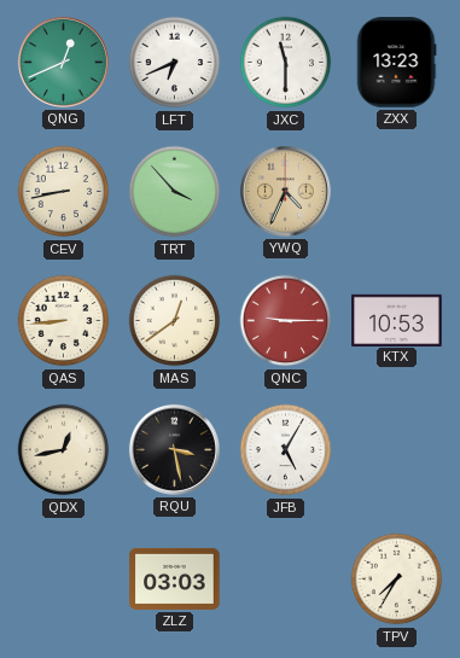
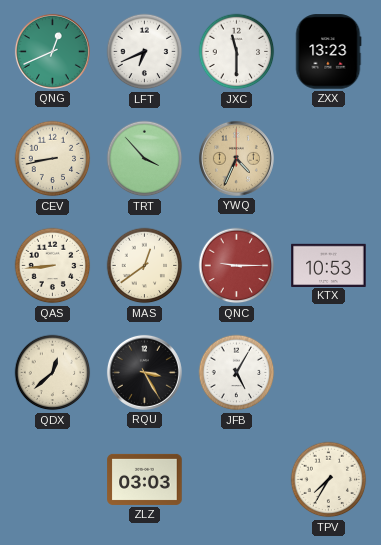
QDX: 12:43 -> 12:38 (53, 373)
RQU: 3:28 -> 3:25 (144, 372)
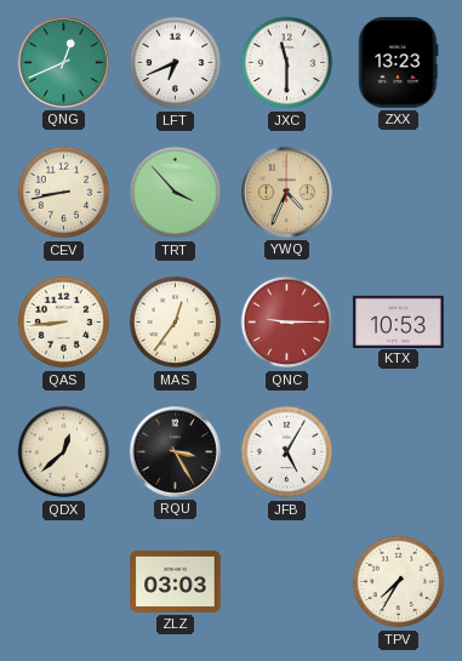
MAS: 12:39 -> 12:36 (176, 323)
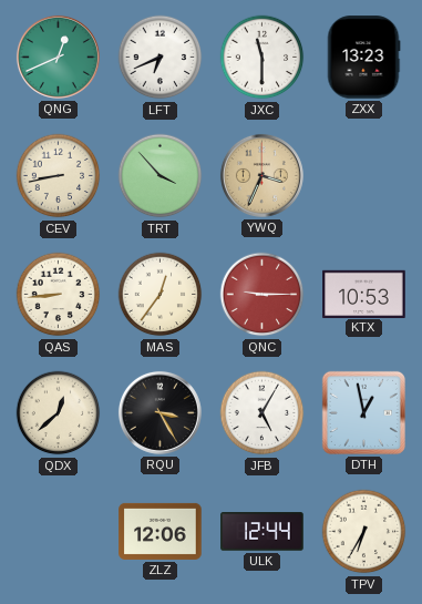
YWQ: 4:34 -> 3:34 (261, 175)
DTH: none -> 12:58 (363, 412)
ZLZ: 03:03 -> 12:06 (161, 531)
ULK: none -> 12:44 (263, 532)
TPV: 7:35 -> 6:35 (364, 532)
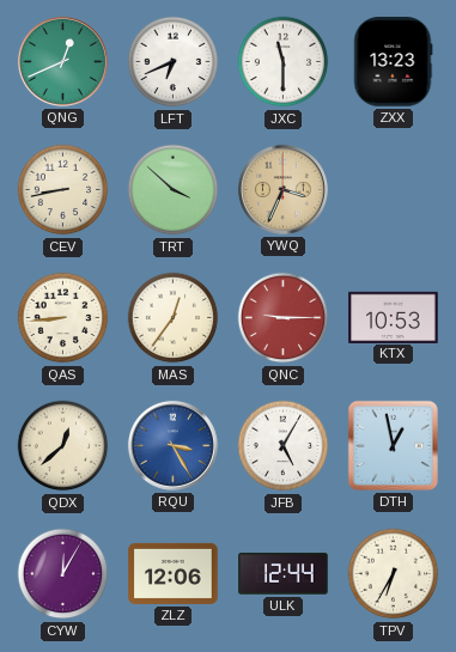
TRT: 3:53 -> 3:52 (174, 190)
RQU dial: black -> blue (172, 445)
CYW: none -> 12:05 (63, 574)
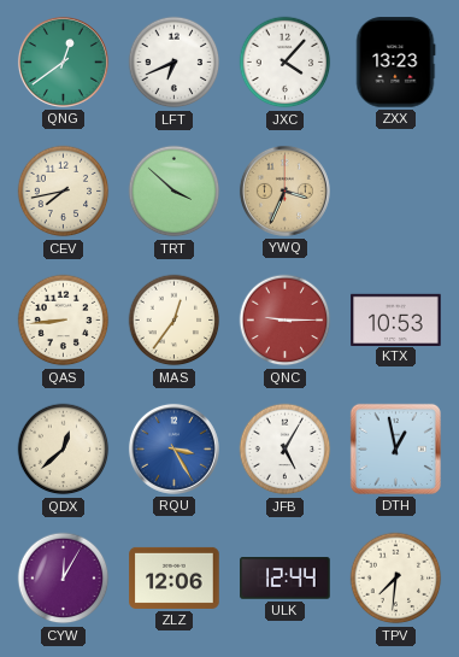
QNG: 12:41 -> 12:39 (63, 61)
JXC: 11:30 -> 4:07 (286, 63)
CEV: 8:43 -> 7:43 (64, 192)
TPV: 6:35 -> 7:31 (396, 579)
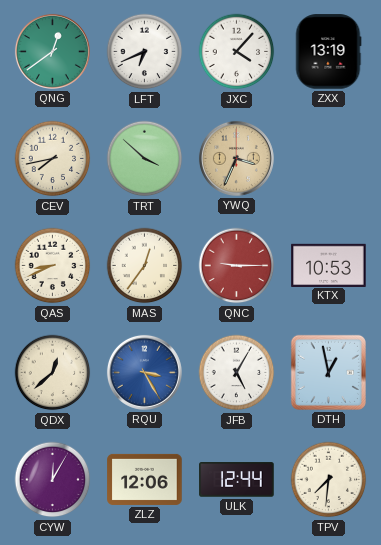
ZXX: 13:23 -> 13:19 (328, 52)
QAS: 8:44 -> 8:41 (53, 266)
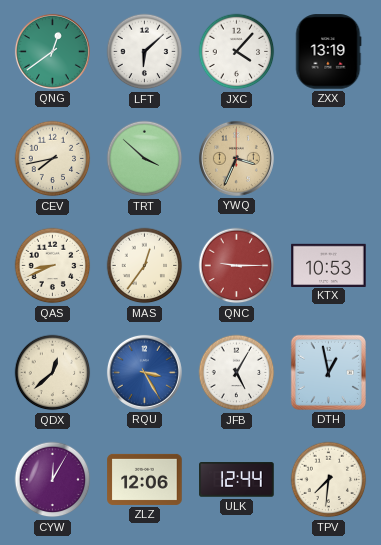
LFT: 6:41 -> 6:08 (145, 52)
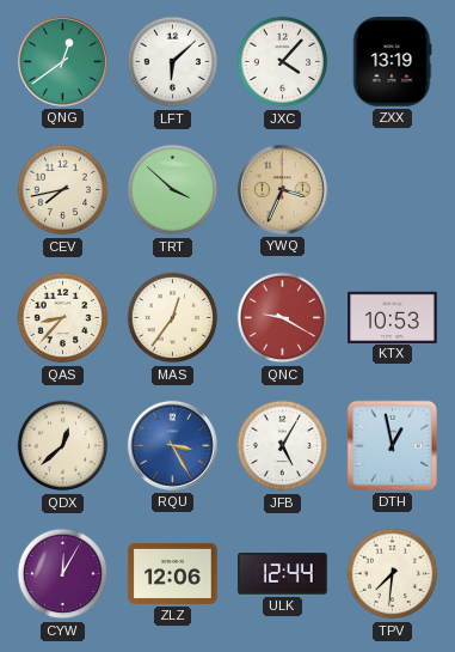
QAS: 8:41 -> 8:37 (63, 318)
QNC: 9:15 -> 9:20 (283, 318)
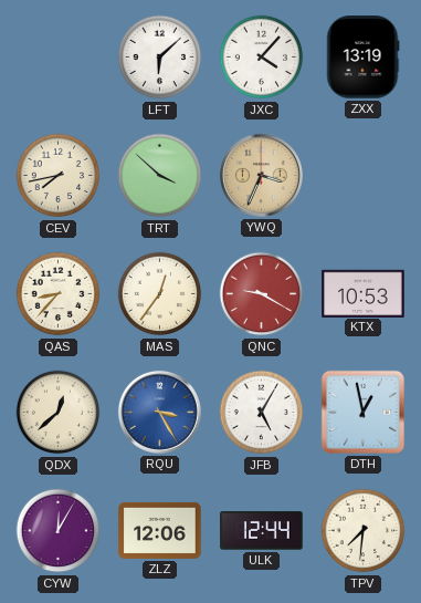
QNG: 12:39 -> none (62, 61)
